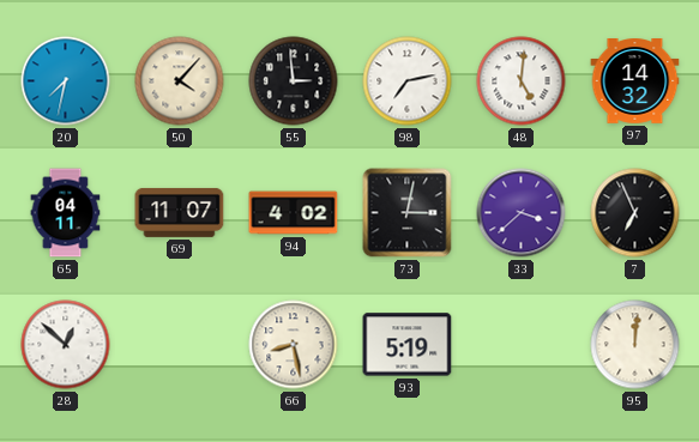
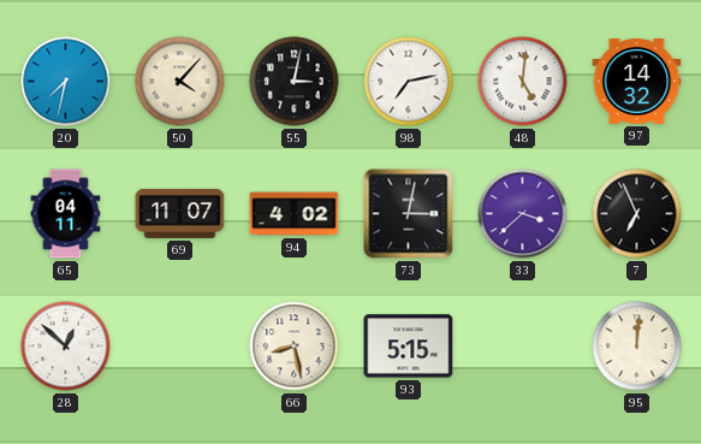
55: 2:59 -> 3:02 (295, 82)
93: 5:19 -> 5:15 (409, 347)
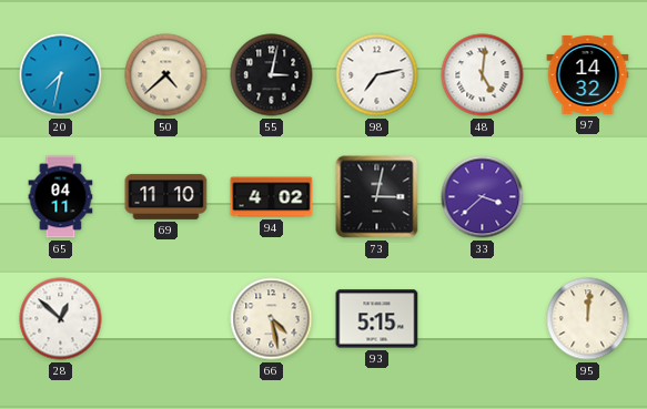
50: 4:07 -> 4:38 (166, 75)
69: 11:07 -> 11:10 (166, 196)
7: 6:56 -> none (637, 214)
66: 8:28 -> 4:28 (272, 319)
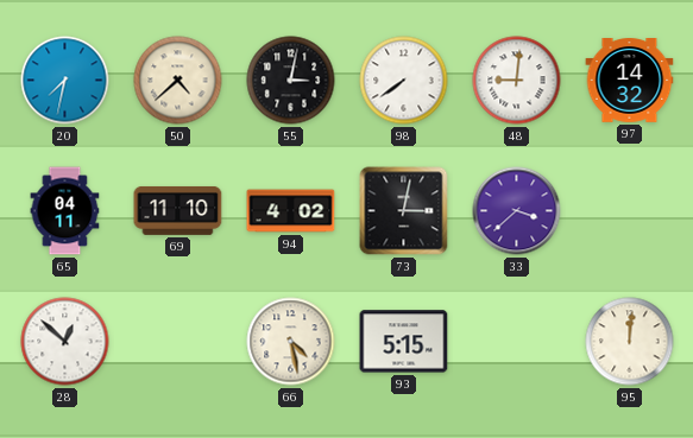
98: 7:13 -> 7:39 (404, 81)
48: 5:01 -> 9:01 (517, 81)
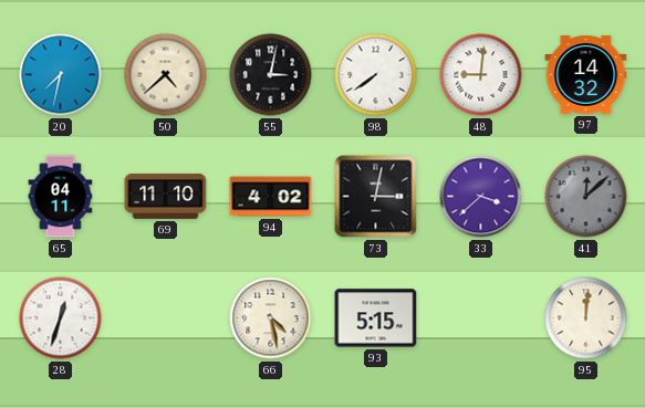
41: none -> 12:08 (586, 197)
28: 12:52 -> 12:33 (61, 318)
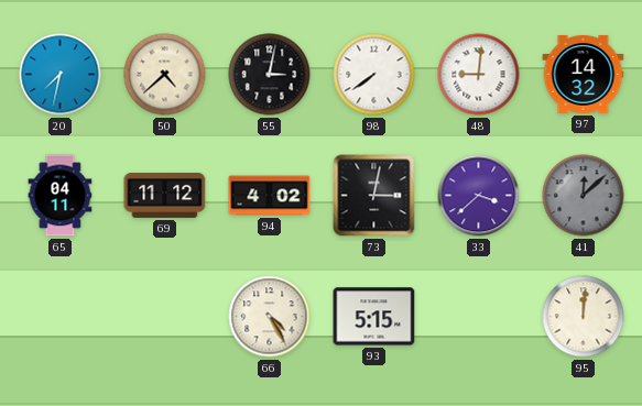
69: 11:10 -> 11:12 (165, 195)
28: 12:33 -> none (61, 318)
66: 4:28 -> 4:25 (270, 317)
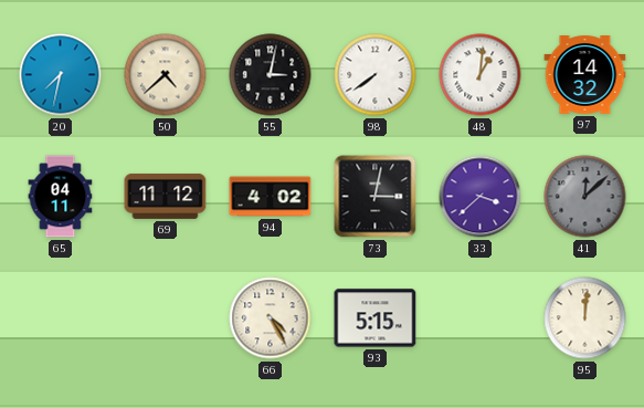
48: 9:01 -> 1:01 (481, 75)
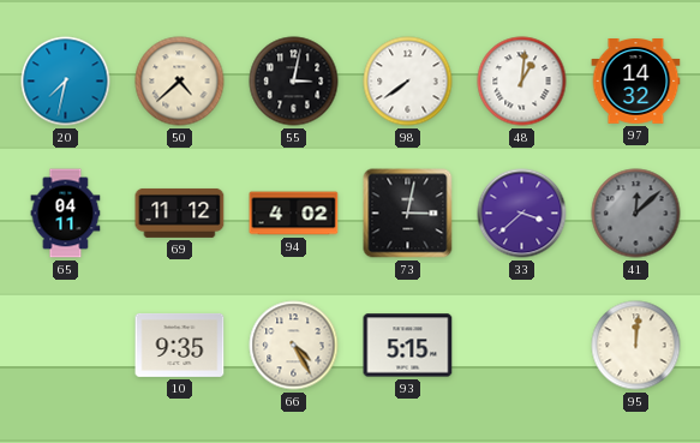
10: none -> 9:35 (180, 345)
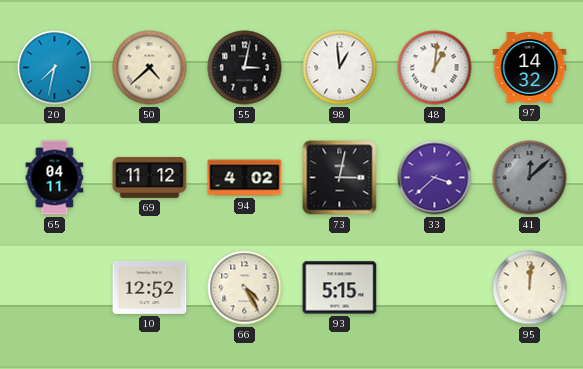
98: 7:39 -> 12:59 (340, 68)
10: 9:35 -> 12:52 (150, 287)
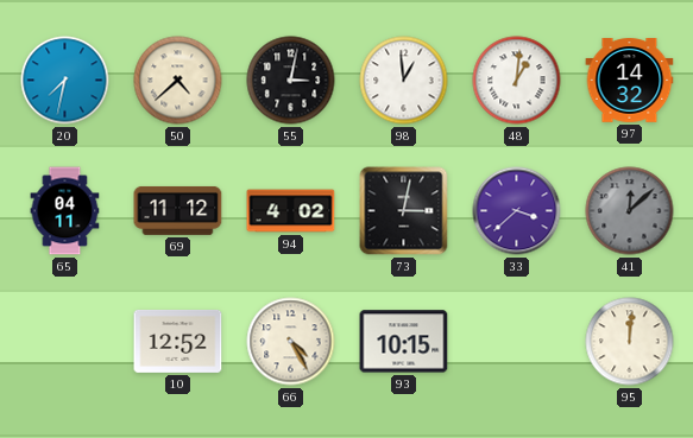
93: 5:15 -> 10:15 (404, 342)
